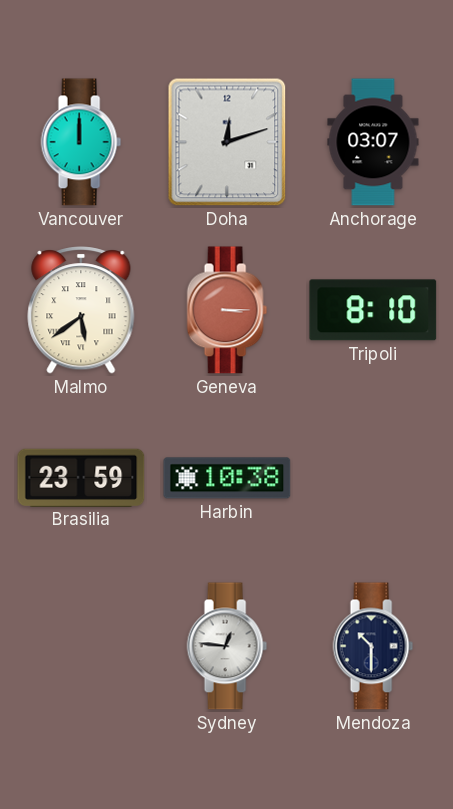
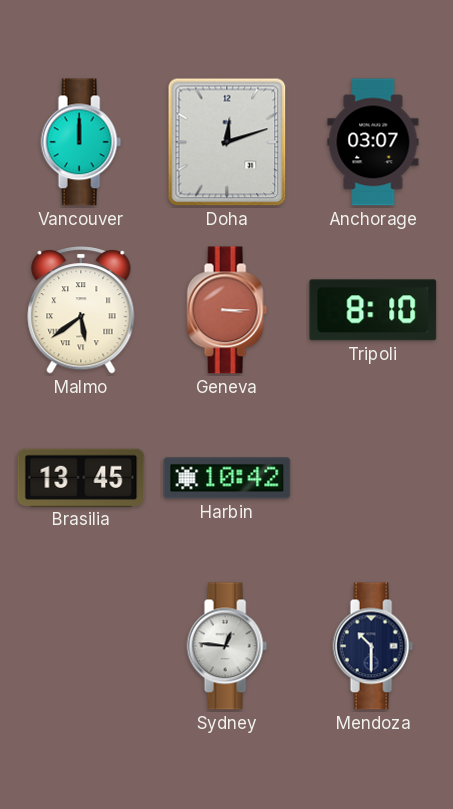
Brasilia: 23:59 -> 13:45 (81, 477)
Harbin: 10:38 -> 10:42 (227, 478)
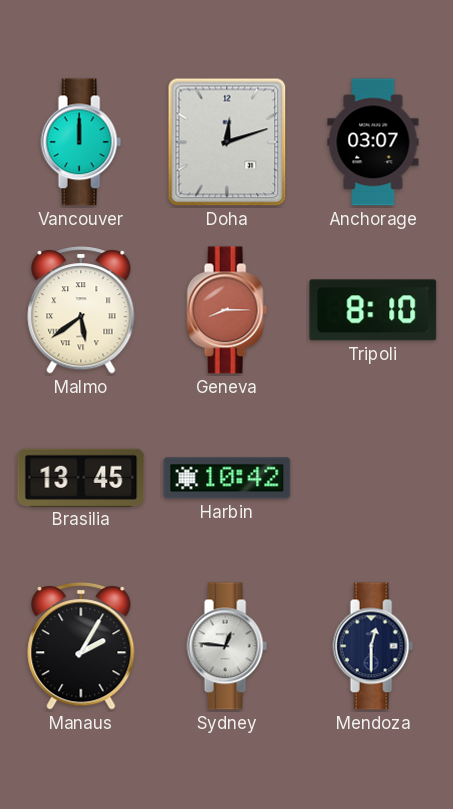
Geneva: 3:15 -> 8:15 (227, 310)
Manaus: none -> 2:05 (81, 646)
Mendoza: 10:30 -> 12:30 (373, 646)
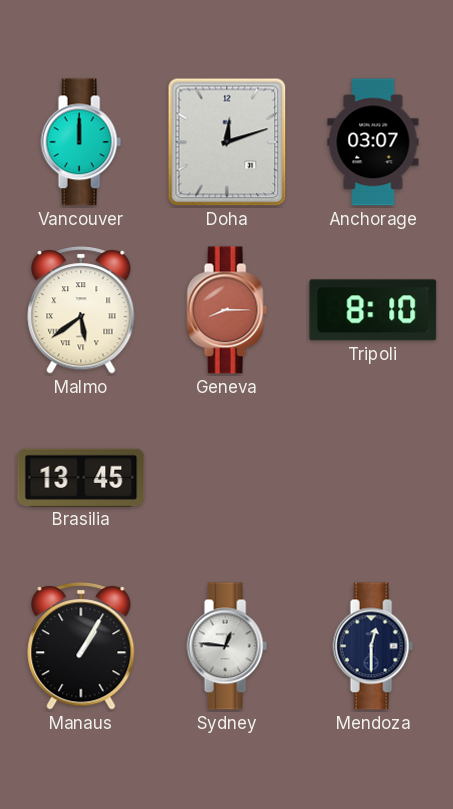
Harbin: 10:42 -> none (227, 478)
Manaus: 2:05 -> 1:05 (81, 646)
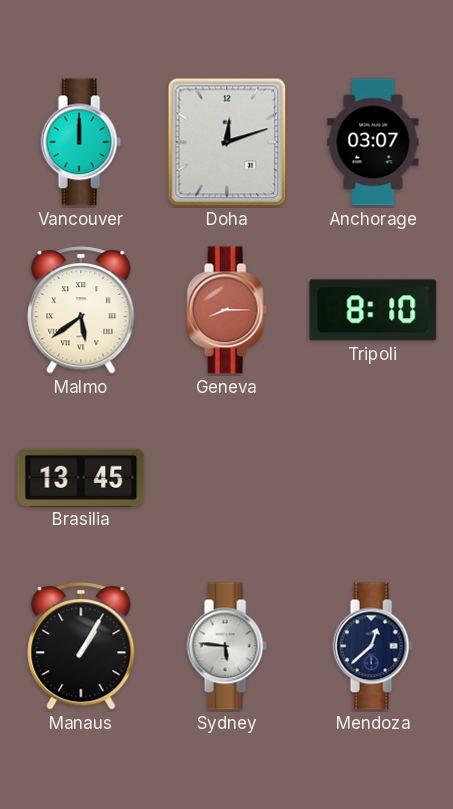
Sydney: 12:46 -> 5:46 (227, 646)
Mendoza: 12:30 -> 12:38 (373, 646)
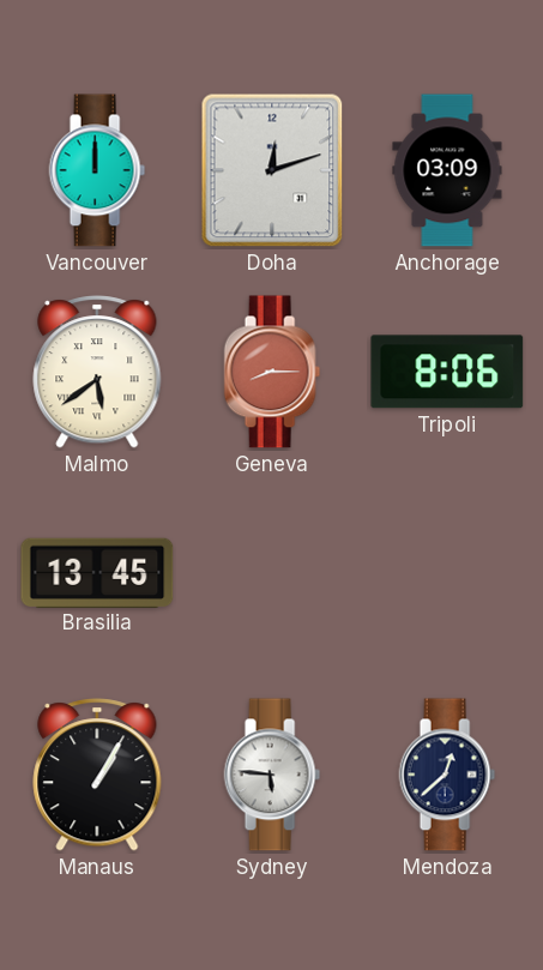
Anchorage: 03:07 -> 03:09 (447, 170)
Tripoli: 8:10 -> 8:06 (447, 372)
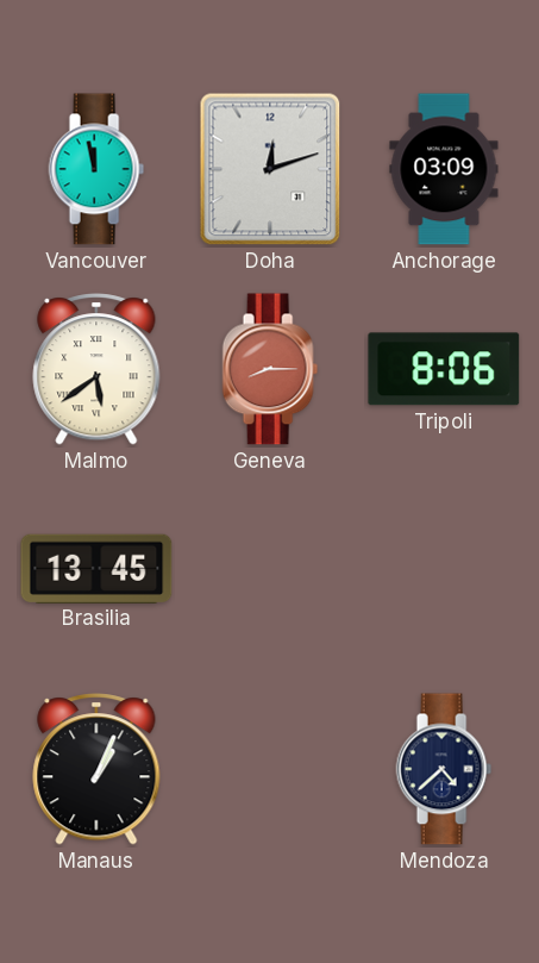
Vancouver: 12:00 -> 11:58 (96, 169)
Manaus: 1:05 -> 1:04 (96, 769)
Sydney: 5:46 -> none (272, 775)
Mendoza: 12:38 -> 4:38 (444, 769)
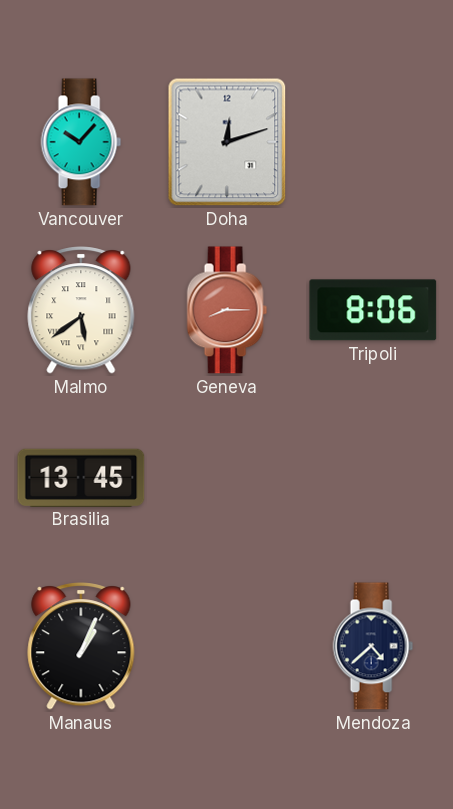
Vancouver: 11:58 -> 10:07 (81, 142)
Anchorage: 03:09 -> none (444, 169)
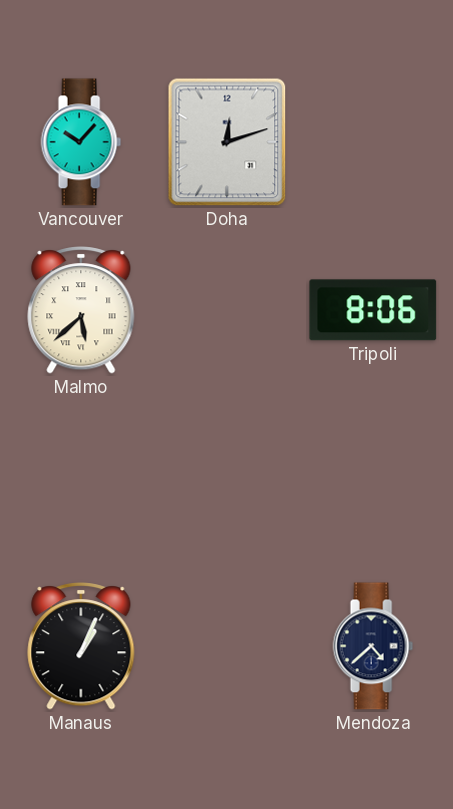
Malmo: 5:39 -> 5:38 (81, 310)
Geneva: 8:15 -> none (227, 310)
Brasilia: 13:45 -> none (81, 477)
